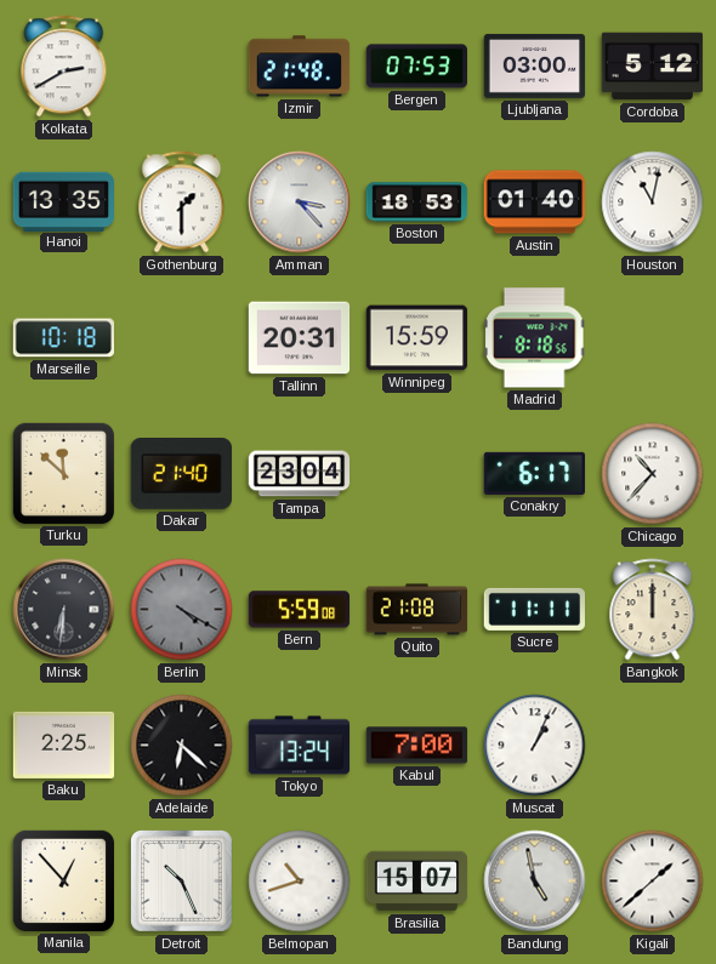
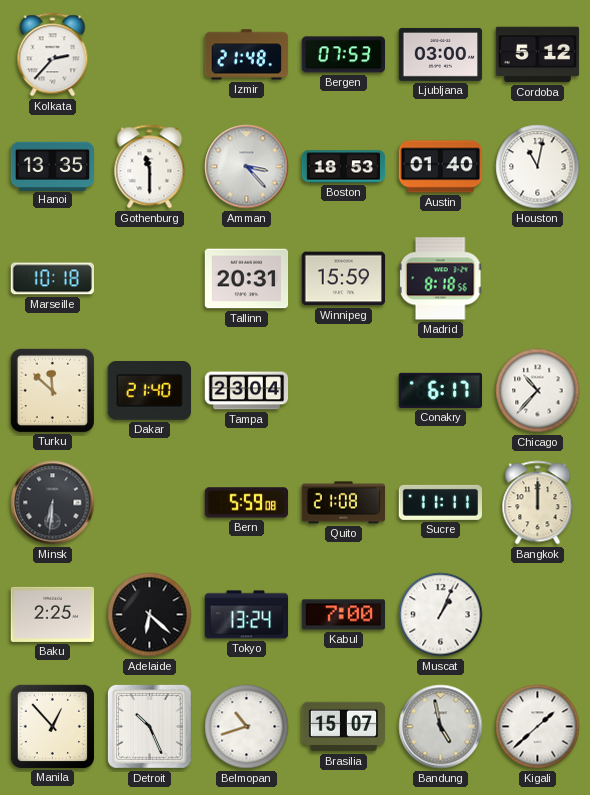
Kolkata: 2:40 -> 2:37 (53, 55)
Gothenburg: 1:30 -> 11:30 (150, 167)
Berlin: 4:20 -> none (182, 610)
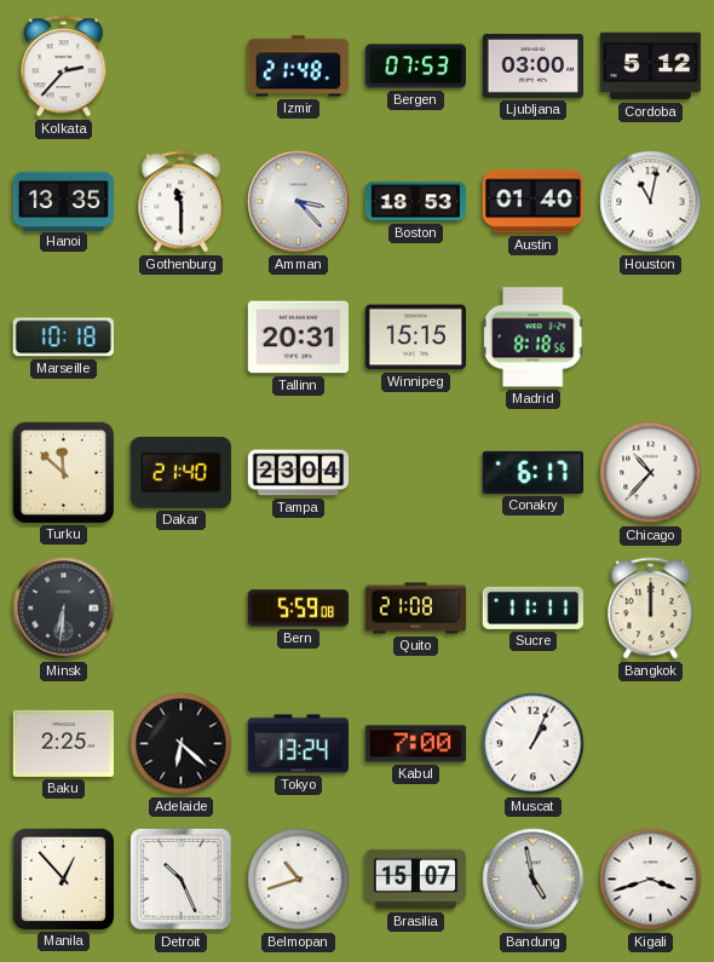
Winnipeg: 15:59 -> 15:15 (416, 338)
Kigali: 1:38 -> 3:42 (651, 880)
